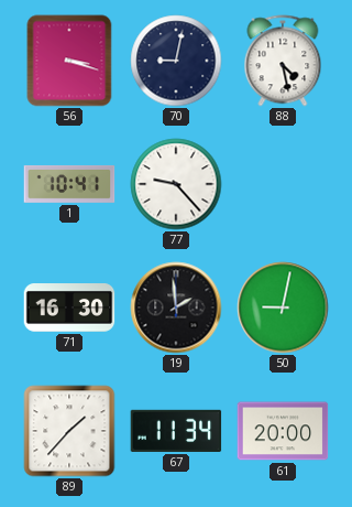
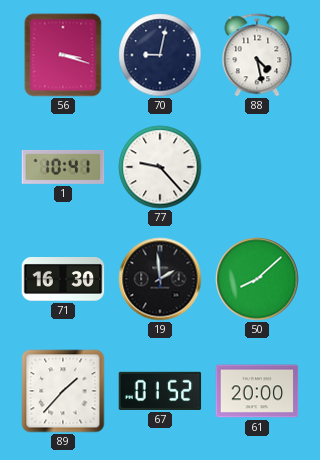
50: 9:02 -> 8:08 (257, 279)
67: 11:34 -> 01:52 (160, 391)
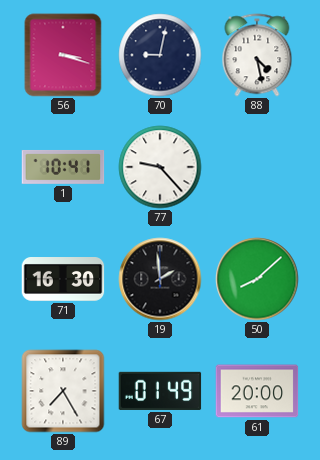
89: 1:37 -> 7:25 (63, 391)
67: 01:52 -> 01:49 (160, 391)
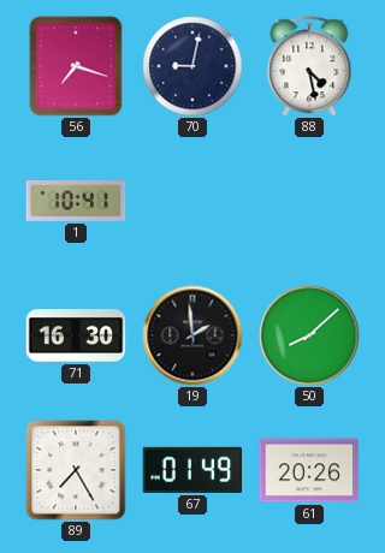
56: 3:18 -> 7:18 (76, 66)
77: 9:23 -> none (160, 167)
61: 20:00 -> 20:26 (309, 470)
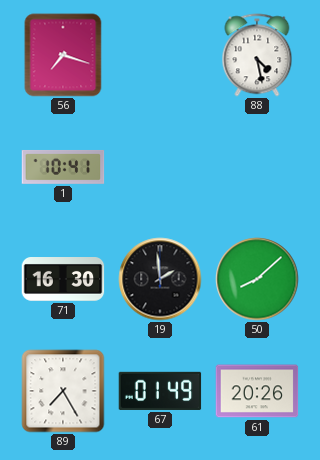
70: 9:02 -> none (192, 66)
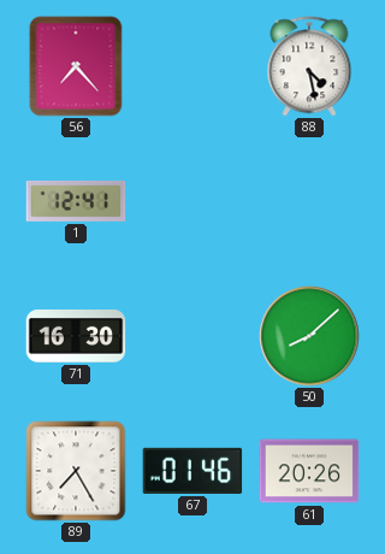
56: 7:18 -> 7:23 (76, 66)
1: 10:41 -> 12:41 (76, 201)
19: 1:59 -> none (160, 279)
67: 01:49 -> 01:46 (192, 471)
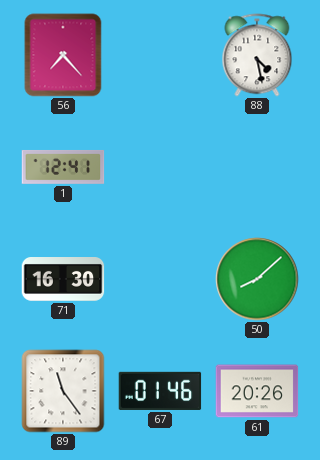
89: 7:25 -> 11:24 (63, 391)
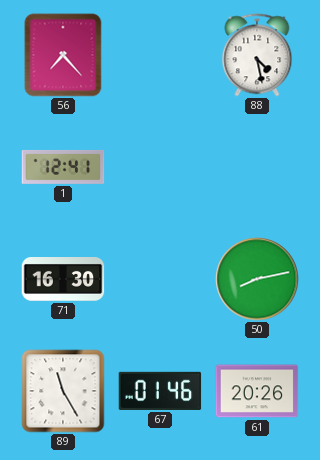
50: 8:08 -> 8:13 (257, 279)
89: 11:24 -> 11:25 (63, 391)
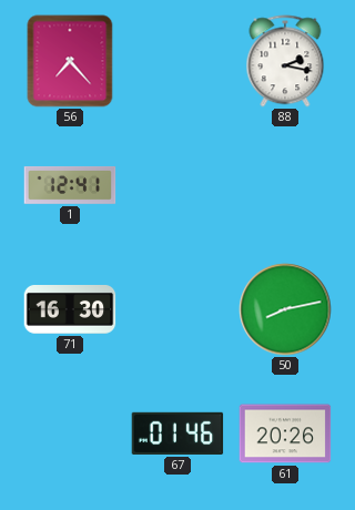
88: 4:28 -> 2:17 (285, 61)
89: 11:25 -> none (63, 391)
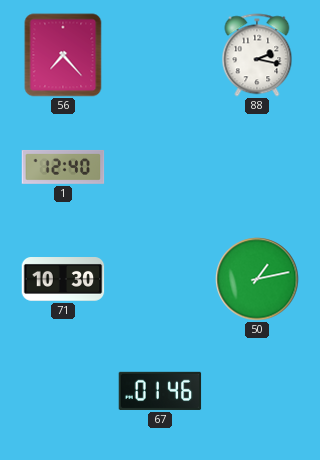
1: 12:41 -> 12:40 (63, 167)
71: 16:30 -> 10:30 (63, 280)
50: 8:13 -> 1:13 (257, 279)
61: 20:26 -> none (285, 433)
